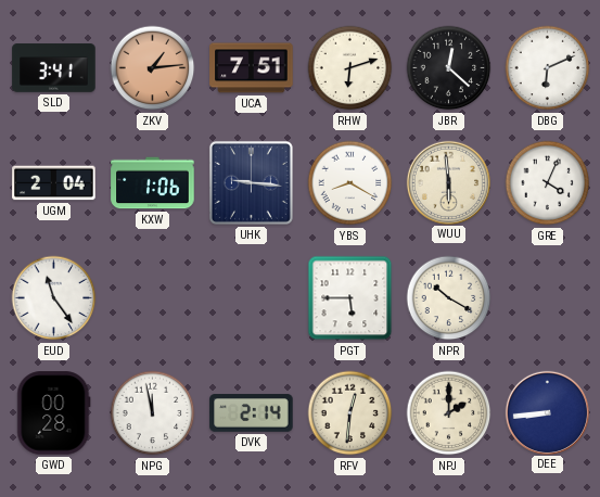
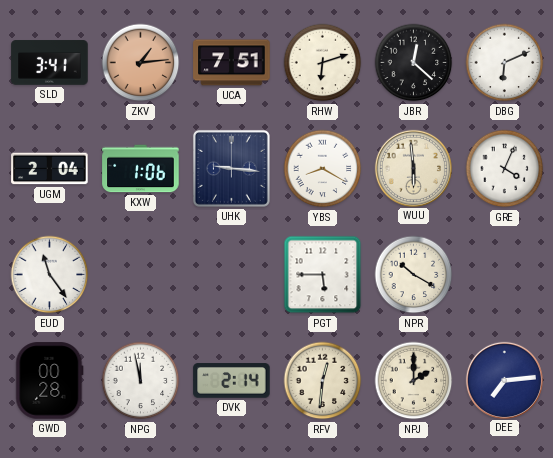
DEE: 8:44 -> 7:14 (504, 380)
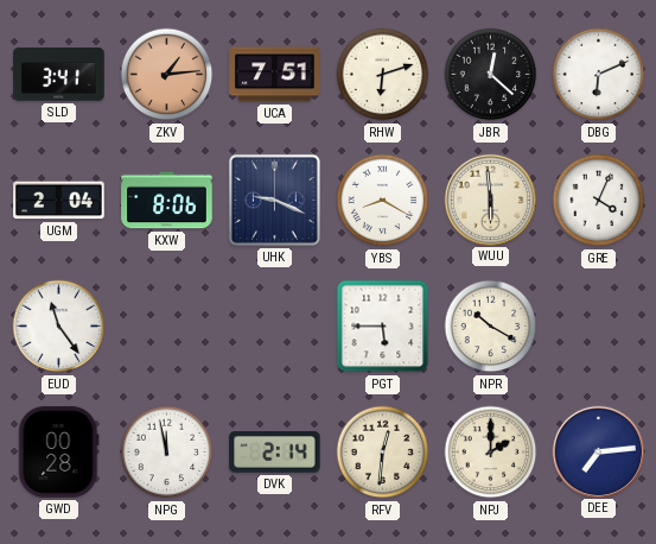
KXW: 1:06 -> 8:06 (167, 201)
UHK: 9:16 -> 9:19 (274, 200)
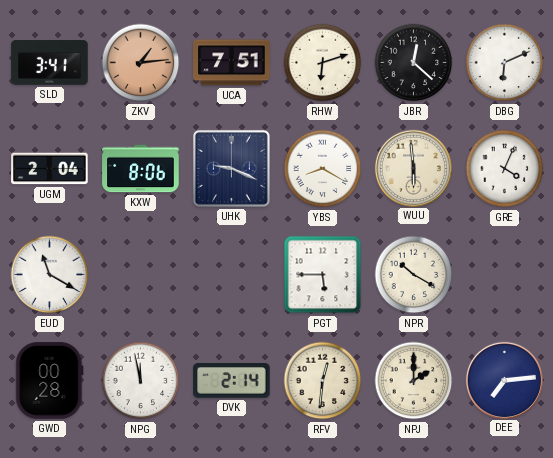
EUD: 11:24 -> 11:20 (50, 275)
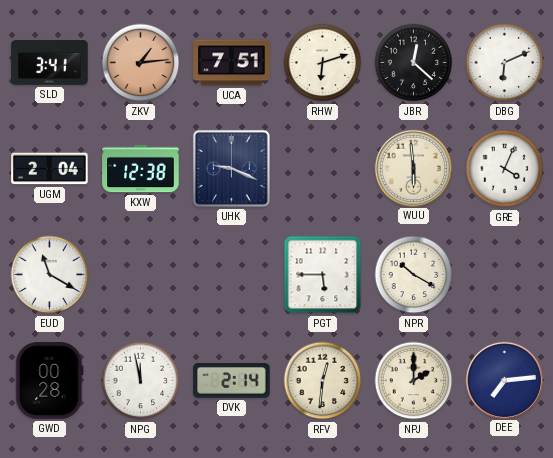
KXW: 8:06 -> 12:38 (141, 169)
YBS: 8:20 -> none (323, 169)
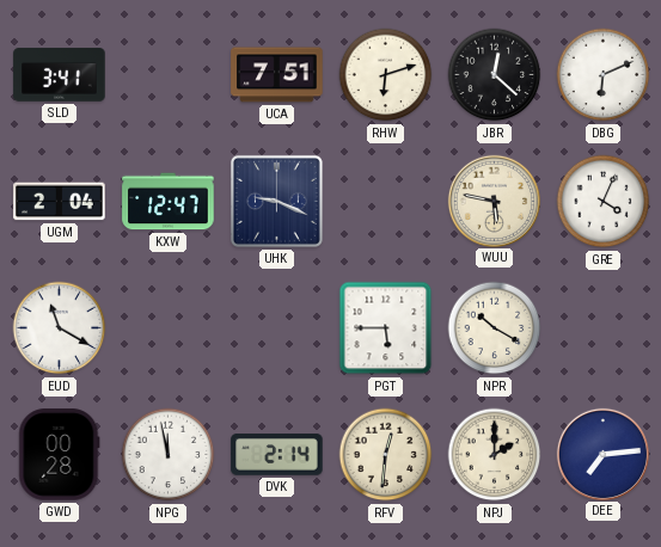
ZKV: 1:14 -> none (141, 63)
KXW: 12:38 -> 12:47 (169, 202)
WUU: 5:59 -> 5:47 (494, 201)
